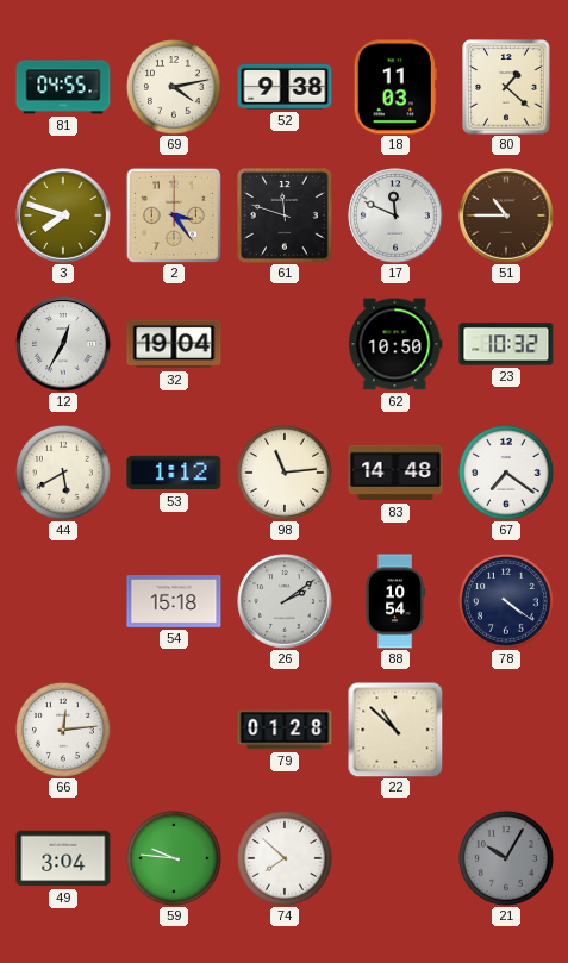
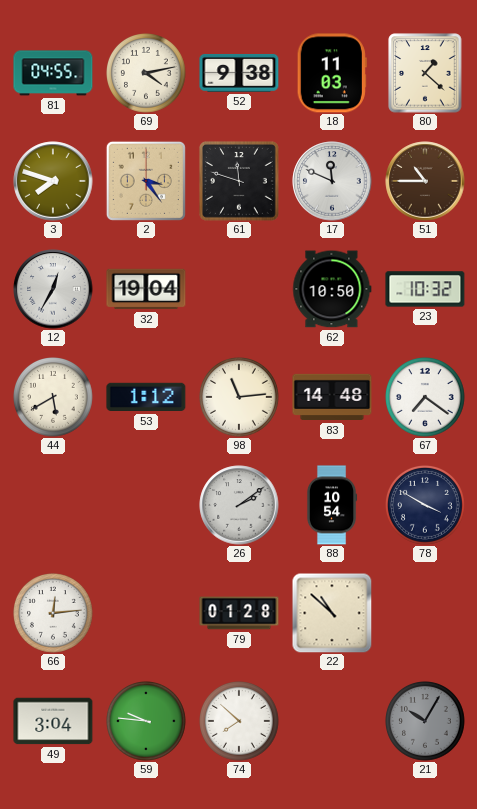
54: 15:18 -> none (174, 602)
78: 4:21 -> 3:50 (426, 506)
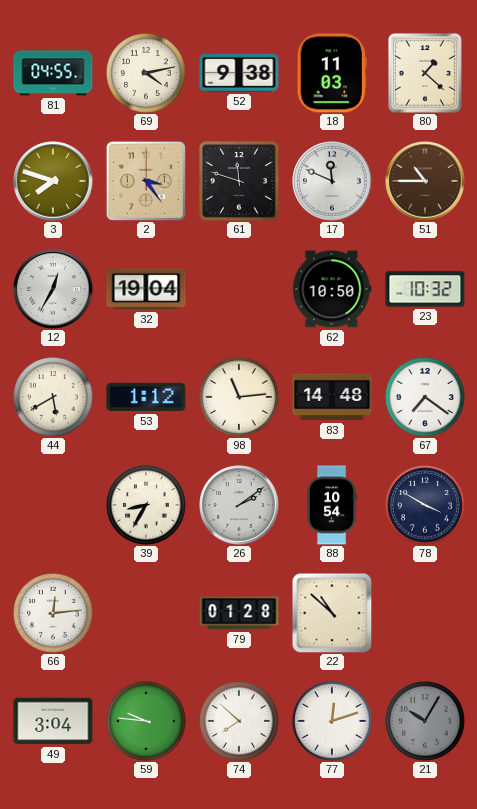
39: none -> 8:35 (147, 506)
77: none -> 12:12 (333, 722)
